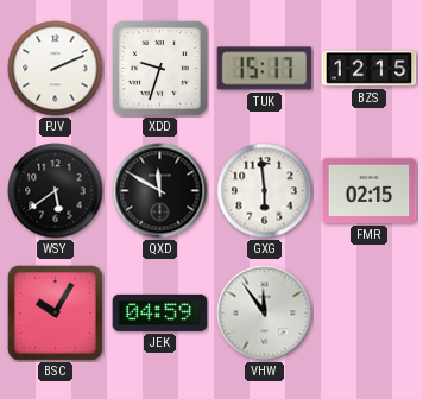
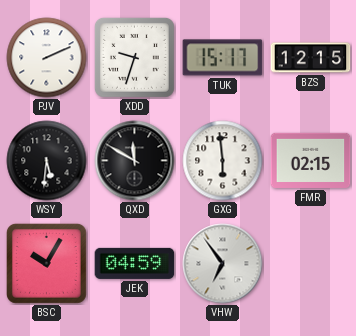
WSY: 5:39 -> 5:31 (47, 161)
VHW: 11:54 -> 6:54 (223, 264)
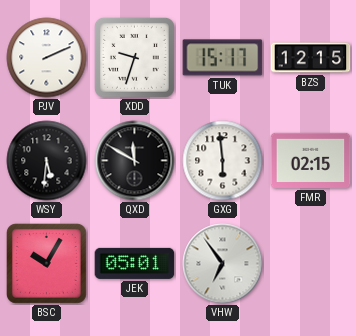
JEK: 04:59 -> 05:01 (135, 263)
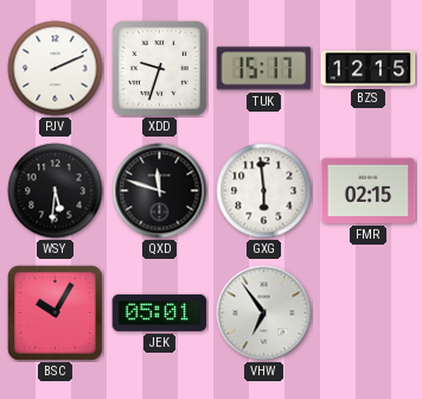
QXD: 11:50 -> 11:48 (160, 191)
